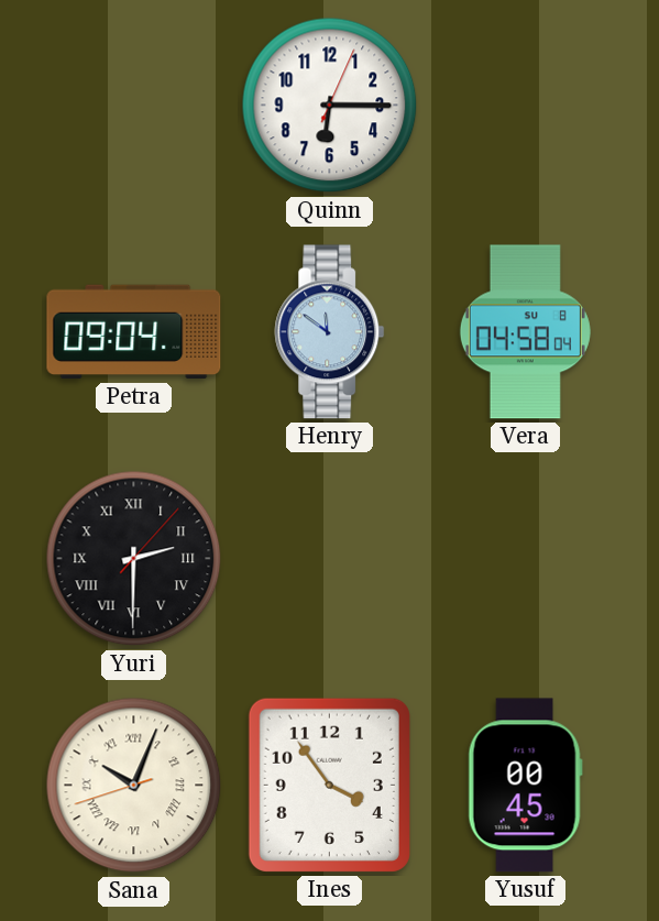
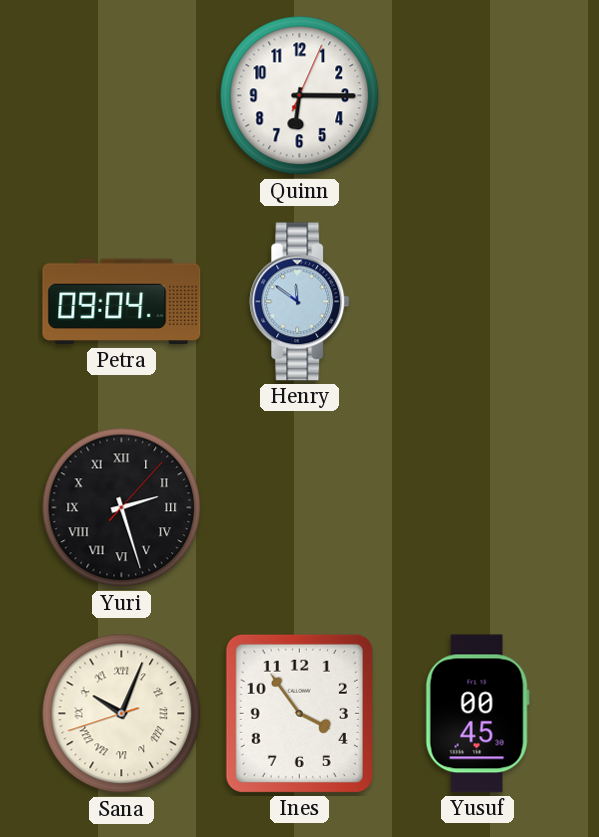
Vera: 04:58 -> none (525, 332)
Yuri: 2:30 -> 2:27 (122, 508)
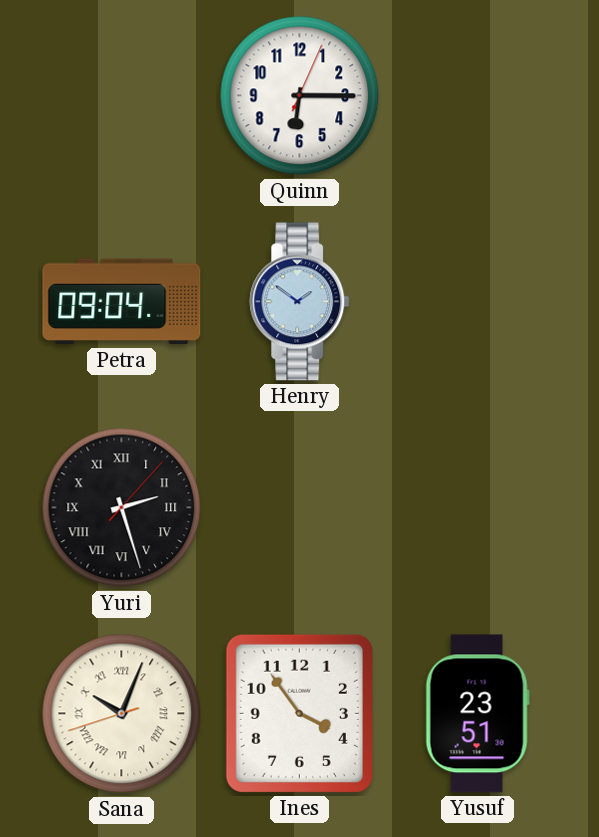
Henry: 11:51 -> 1:51 (300, 302)
Yusuf: 00:45 -> 23:51 (477, 714)
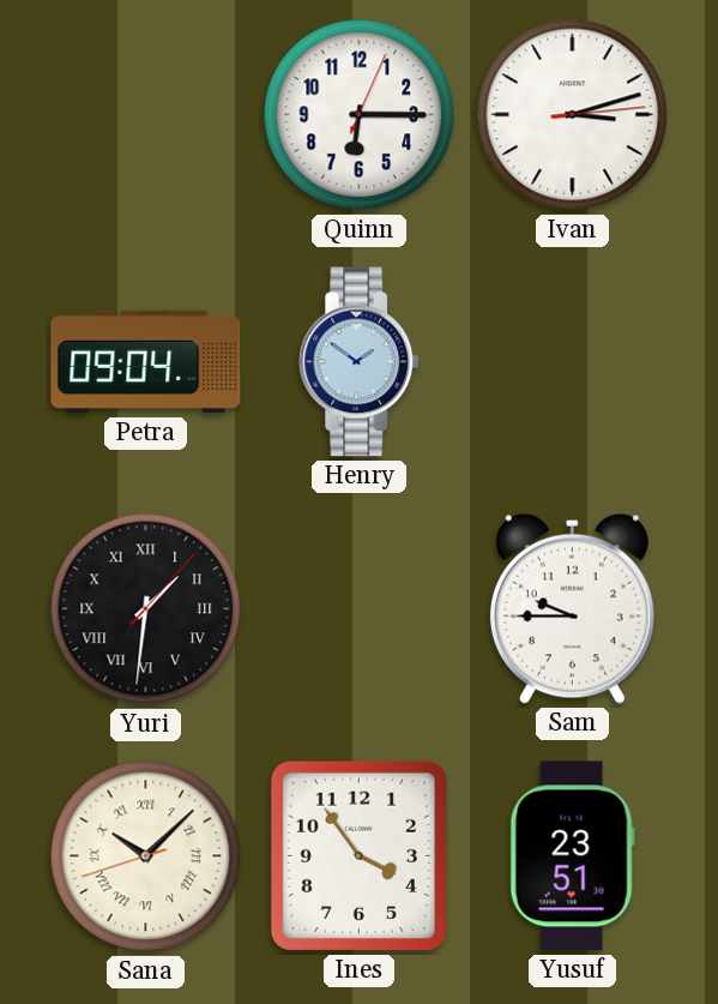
Ivan: none -> 3:12 (573, 115)
Yuri: 2:27 -> 1:31 (146, 609)
Sam: none -> 9:45 (572, 608)
Sana: 10:03 -> 10:07 (146, 856)
